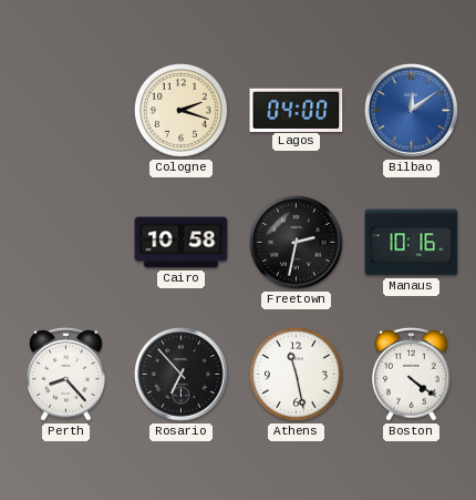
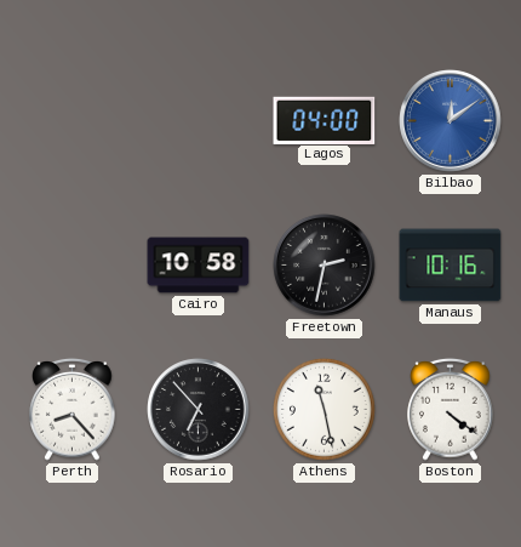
Cologne: 2:18 -> none (180, 110)
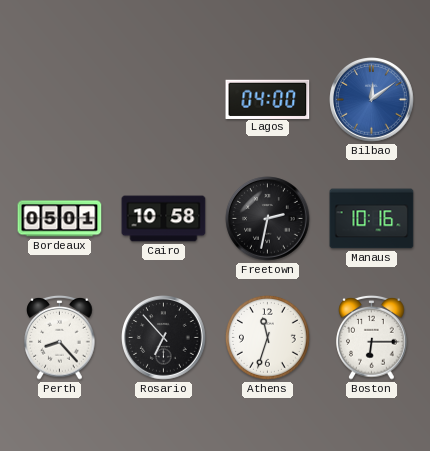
Bordeaux: none -> 05:01 (60, 219)
Athens: 11:28 -> 11:33 (267, 337)
Boston: 4:21 -> 6:15 (372, 338)
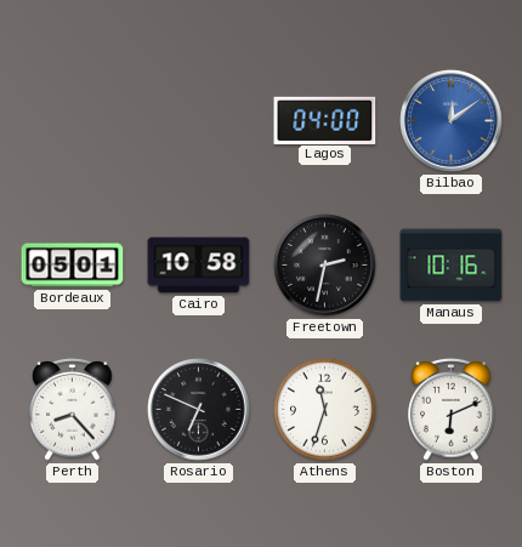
Rosario: 6:53 -> 6:49 (199, 410)
Boston: 6:15 -> 6:11 (452, 410)
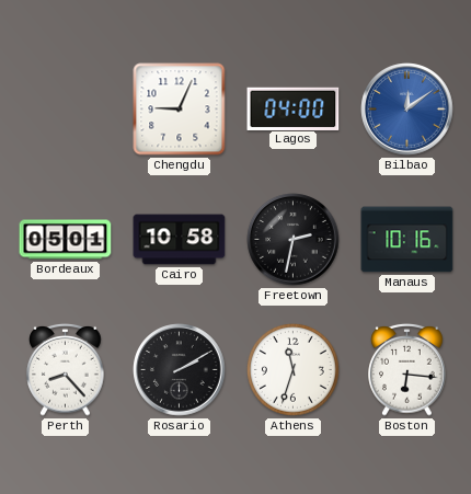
Chengdu: none -> 9:04 (180, 110)
Rosario: 6:49 -> 2:10 (180, 370)
Boston: 6:11 -> 6:16 (407, 370)
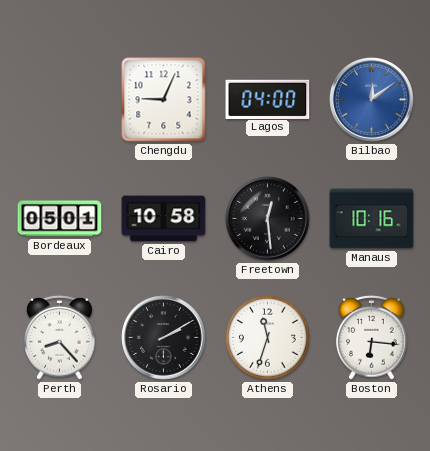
Freetown: 2:32 -> 12:29 (268, 219)
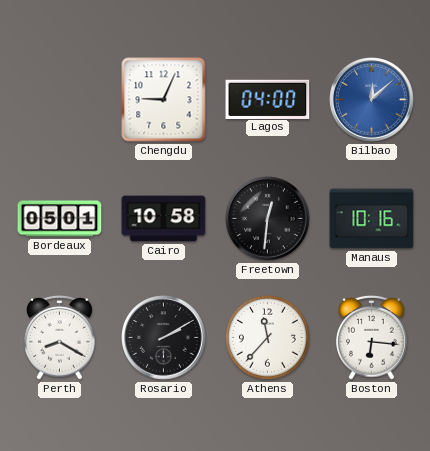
Bilbao: 12:09 -> 12:08 (372, 100)
Freetown: 12:29 -> 12:31 (268, 219)
Perth: 8:23 -> 8:20 (60, 338)
Athens: 11:33 -> 11:37 (267, 337)
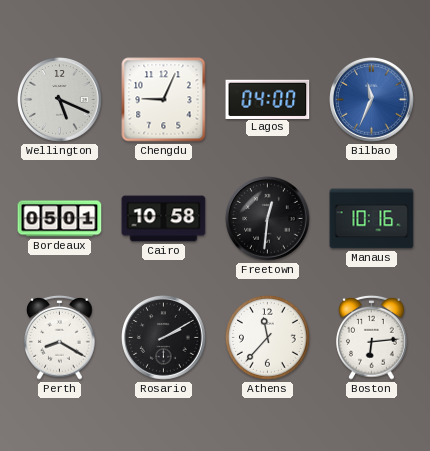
Wellington: none -> 5:19 (60, 100)
Bilbao: 12:08 -> 11:34 (372, 100)
Boston: 6:16 -> 6:14 (372, 338)
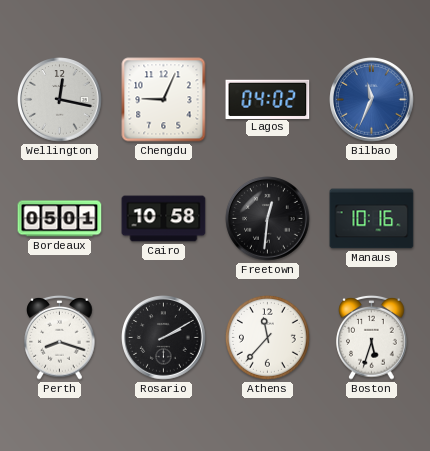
Wellington: 5:19 -> 12:17 (60, 100)
Lagos: 04:00 -> 04:02 (268, 99)
Perth: 8:20 -> 8:18 (60, 338)
Boston: 6:14 -> 5:33 (372, 338)
